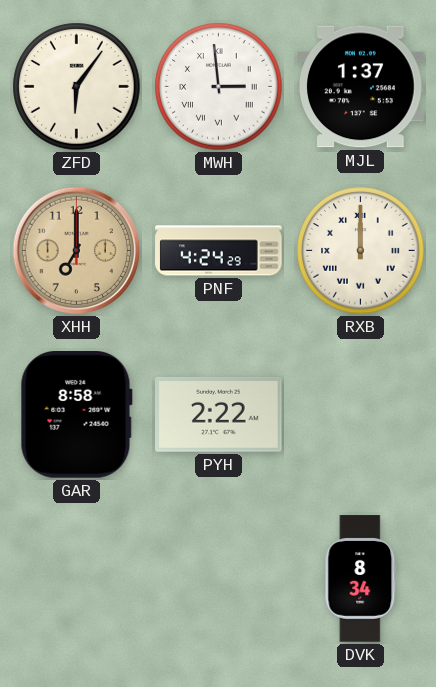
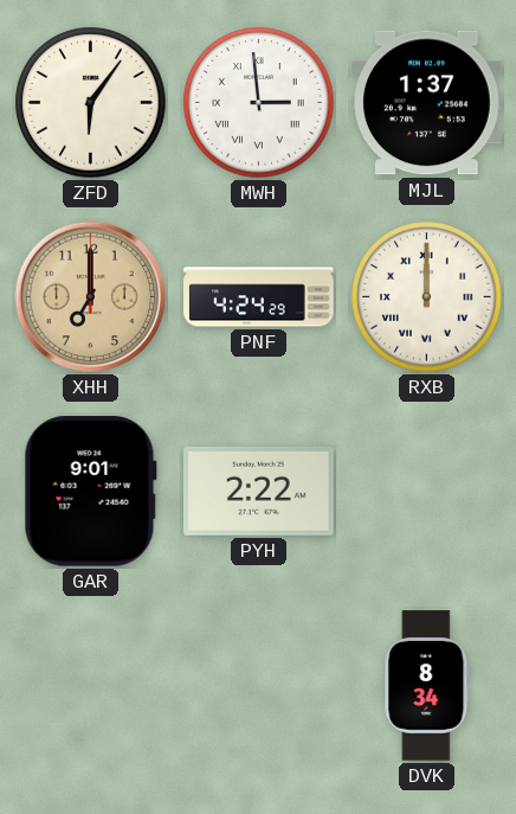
GAR: 8:58 -> 9:01 (90, 492)
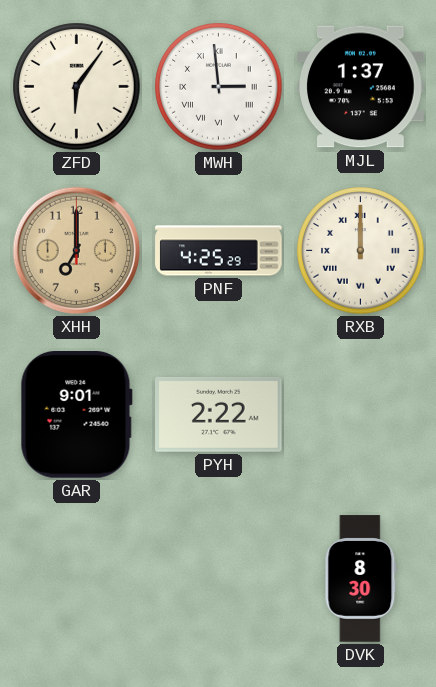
PNF: 4:24 -> 4:25 (219, 251)
DVK: 8:34 -> 8:30 (361, 579)
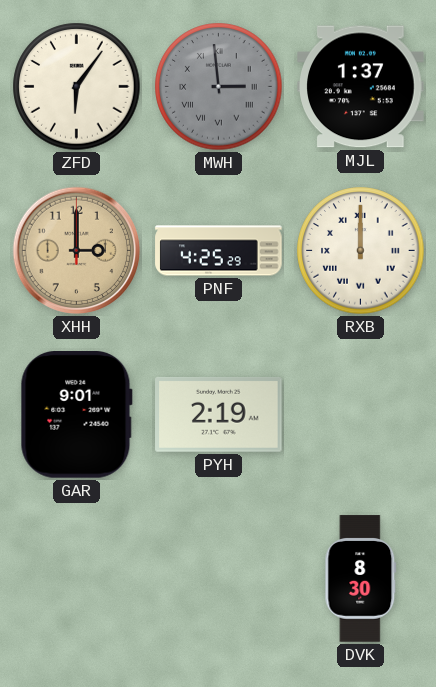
MWH dial: white -> grey (219, 87)
XHH: 7:00 -> 3:00 (77, 251)
PYH: 2:22 -> 2:19 (219, 414)
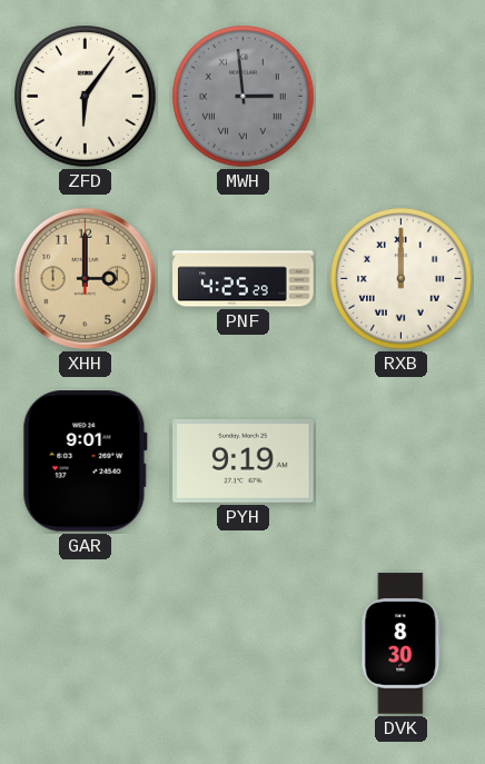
MJL: 1:37 -> none (361, 87)
PYH: 2:19 -> 9:19 (244, 460)
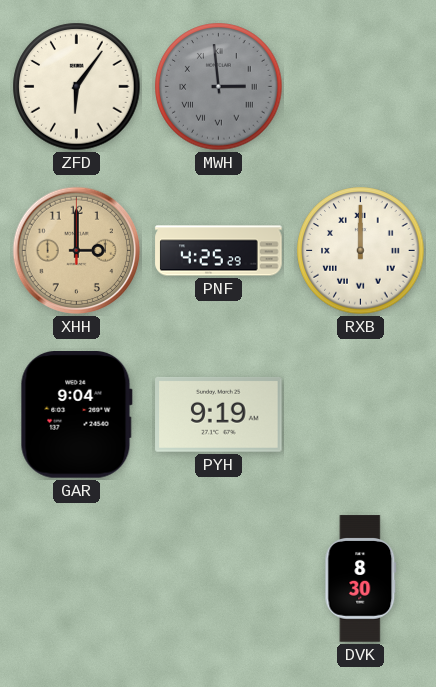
GAR: 9:01 -> 9:04 (76, 415)
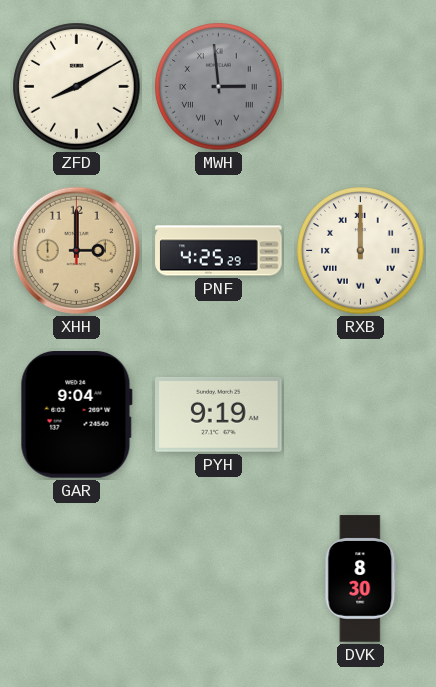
ZFD: 6:06 -> 8:10 (77, 87)
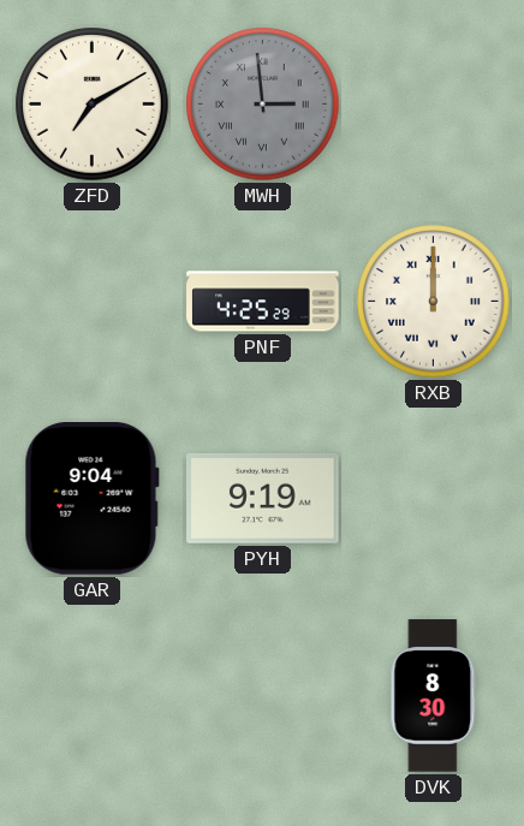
ZFD: 8:10 -> 7:10 (93, 105)
XHH: 3:00 -> none (77, 251)
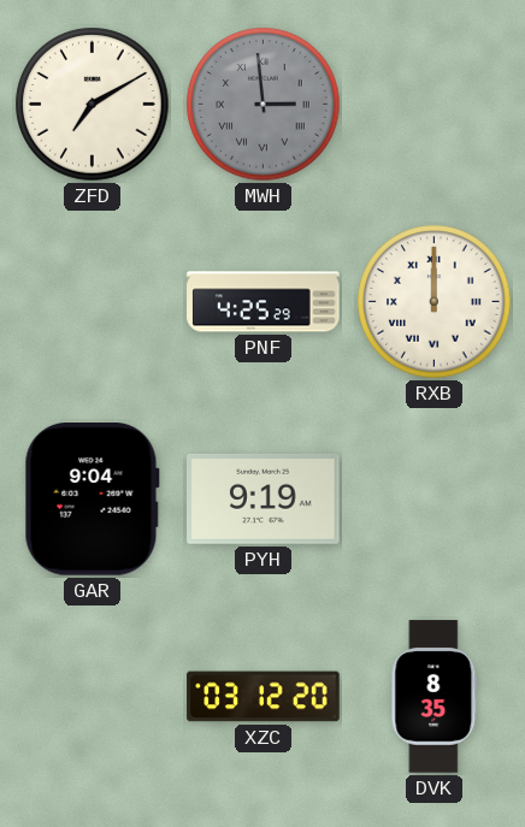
XZC: none -> 03:12 (264, 697)
DVK: 8:30 -> 8:35 (435, 697)
